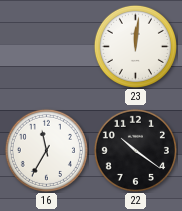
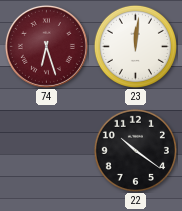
74: none -> 6:27 (46, 46)
16: 11:35 -> none (46, 150)
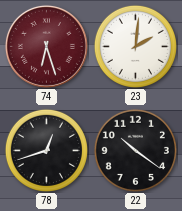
23: 12:01 -> 2:01 (135, 46)
78: none -> 12:42 (46, 150)
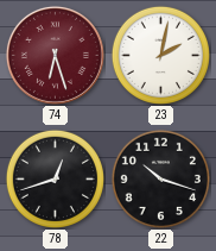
23: 2:01 -> 2:02 (160, 55)
22: 10:21 -> 10:18 (160, 178)
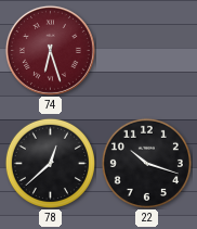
23: 2:02 -> none (160, 55)
78: 12:42 -> 12:38 (50, 163)
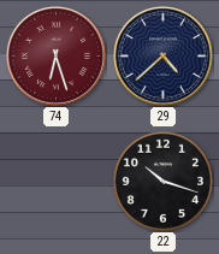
29: none -> 4:38 (162, 55)
78: 12:38 -> none (50, 163)
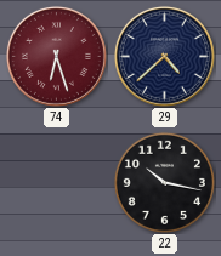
22: 10:18 -> 10:17 (164, 182)
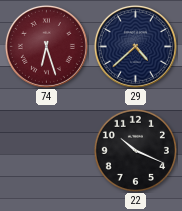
22: 10:17 -> 10:19 (135, 150)
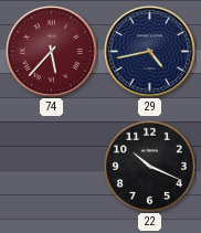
74: 6:27 -> 5:37 (51, 51)
29: 4:38 -> 4:43 (149, 51)
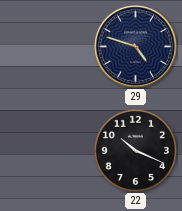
74: 5:37 -> none (51, 51)
29: 4:43 -> 4:48 (135, 46)
